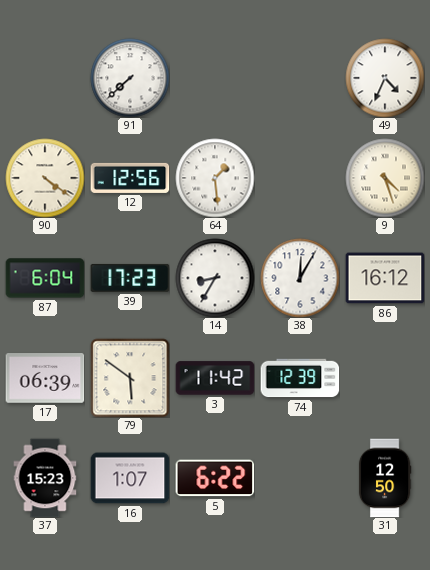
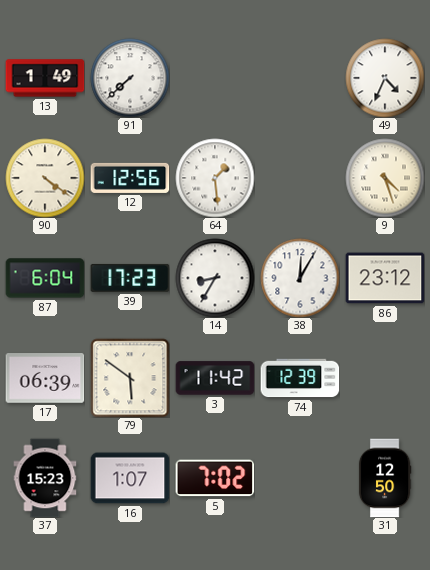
13: none -> 1:49 (45, 78)
86: 16:12 -> 23:12 (385, 278)
5: 6:22 -> 7:02 (215, 478)
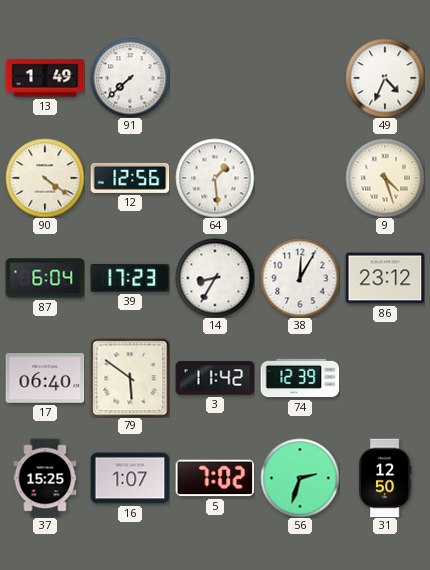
17: 06:39 -> 06:40 (45, 378)
37: 15:23 -> 15:25 (45, 478)
56: none -> 2:33 (300, 478)
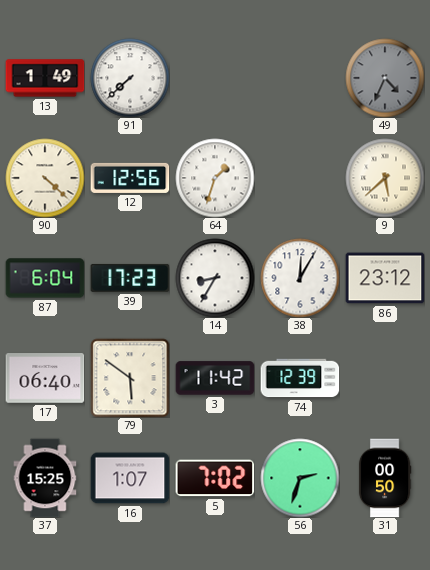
49 dial: white -> grey (385, 78)
90: 4:21 -> 4:22 (45, 178)
64: 1:29 -> 1:33 (215, 178)
9: 4:27 -> 5:38 (385, 178)
31: 12:50 -> 00:50 (385, 478)
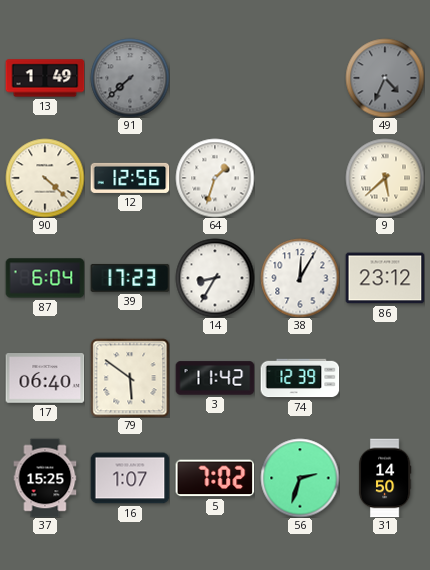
91 dial: white -> grey (130, 78)
31: 00:50 -> 14:50 (385, 478)
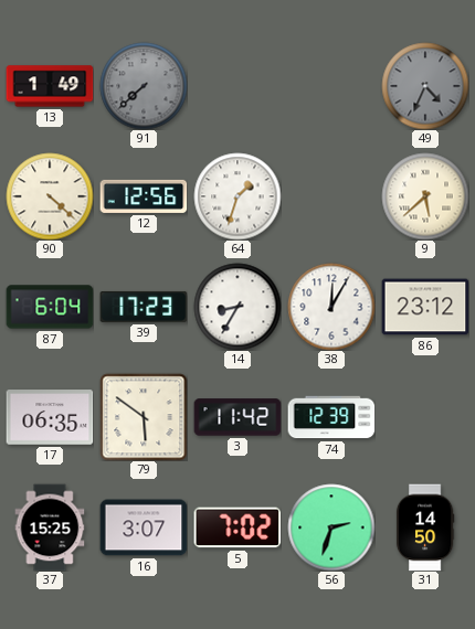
17: 06:40 -> 06:35 (50, 417)
16: 1:07 -> 3:07 (144, 527)
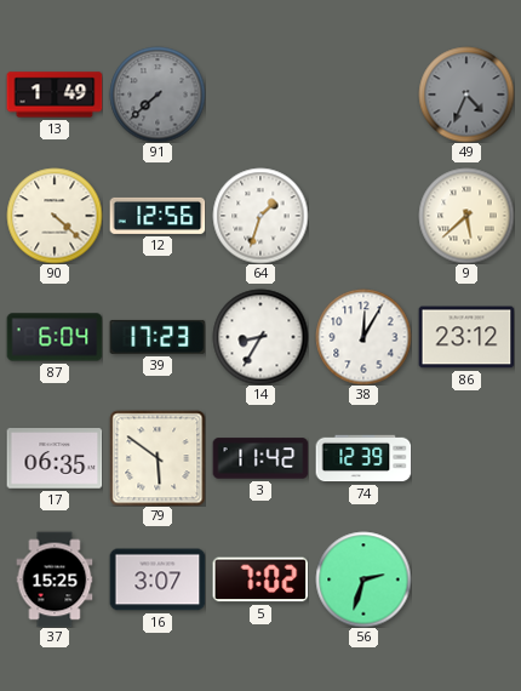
31: 14:50 -> none (425, 527)
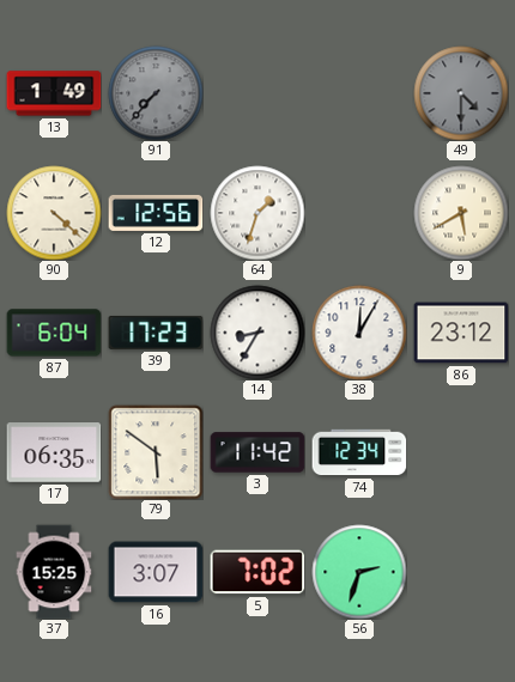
91: 7:38 -> 7:37 (156, 93)
49: 4:34 -> 4:30 (461, 93)
9: 5:38 -> 5:40 (461, 213)
74: 12:39 -> 12:34 (359, 452)
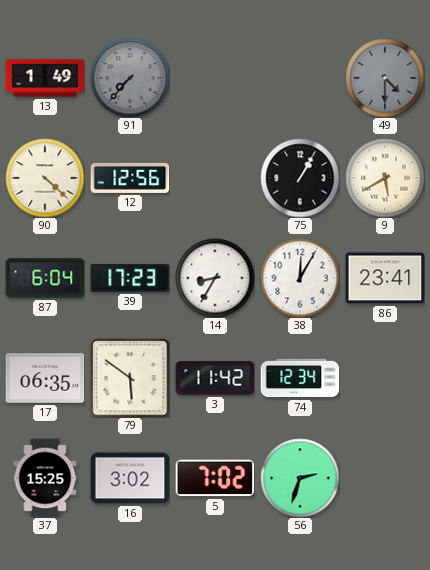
64: 1:33 -> none (257, 213)
75: none -> 1:05 (300, 178)
86: 23:12 -> 23:41 (385, 278)
16: 3:07 -> 3:02 (130, 478)
